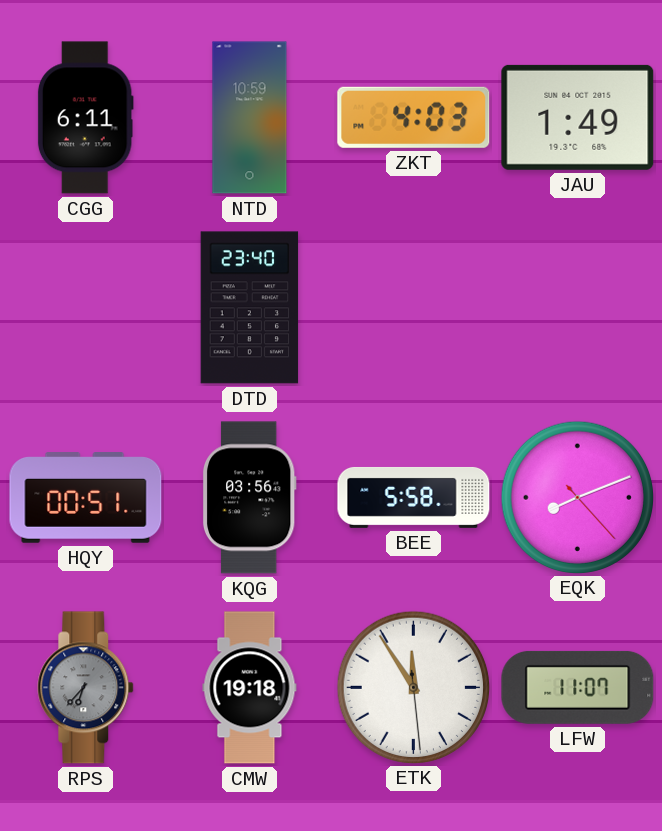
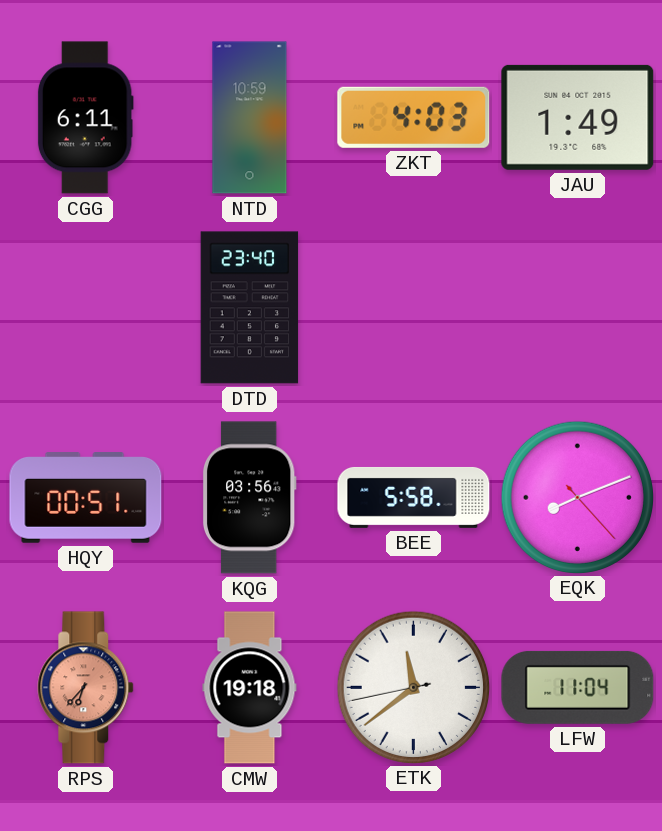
RPS dial: grey -> salmon (86, 688)
ETK: 11:54 -> 11:38 (413, 687)
LFW: 11:07 -> 11:04 (578, 687)
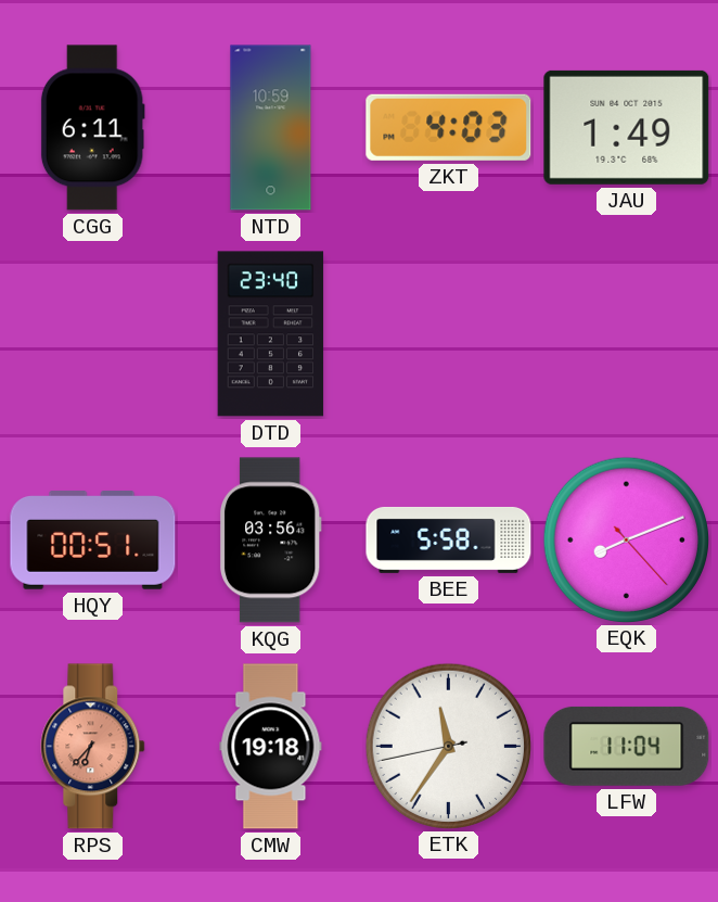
ETK: 11:38 -> 11:35 (448, 746)
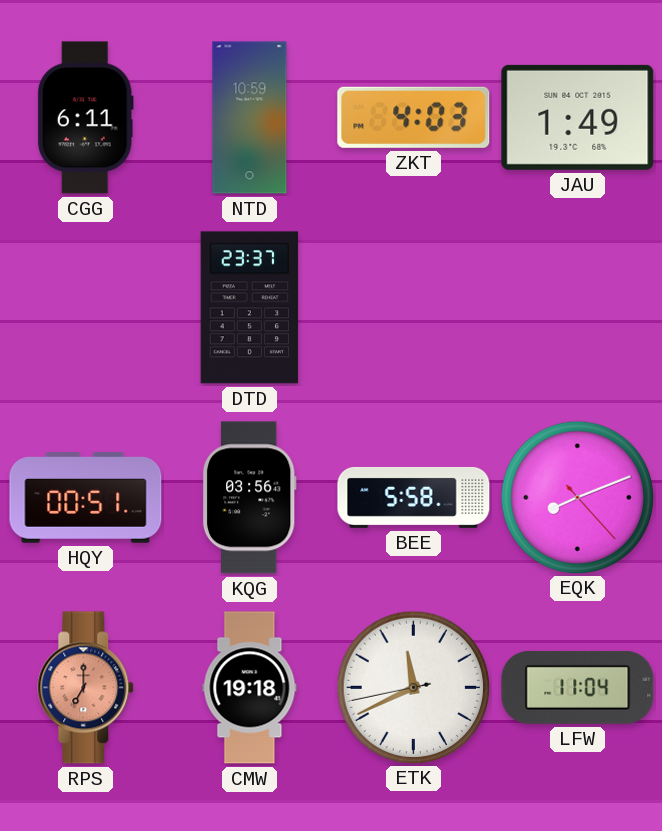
DTD: 23:40 -> 23:37 (250, 308)
RPS: 6:37 -> 7:00 (86, 688)
ETK: 11:35 -> 11:40 (413, 687)
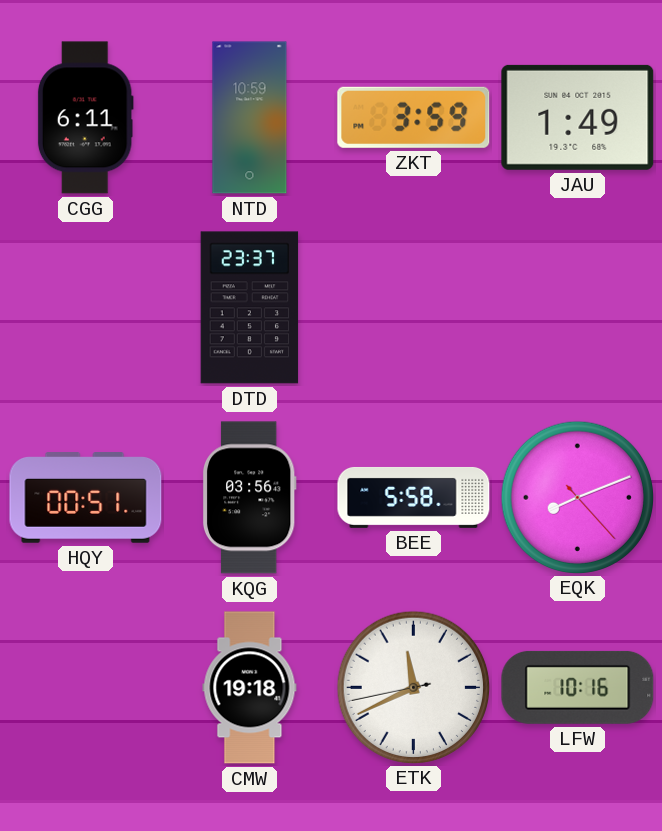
ZKT: 4:03 -> 3:59 (414, 117)
RPS: 7:00 -> none (86, 688)
LFW: 11:04 -> 10:16 (578, 687)
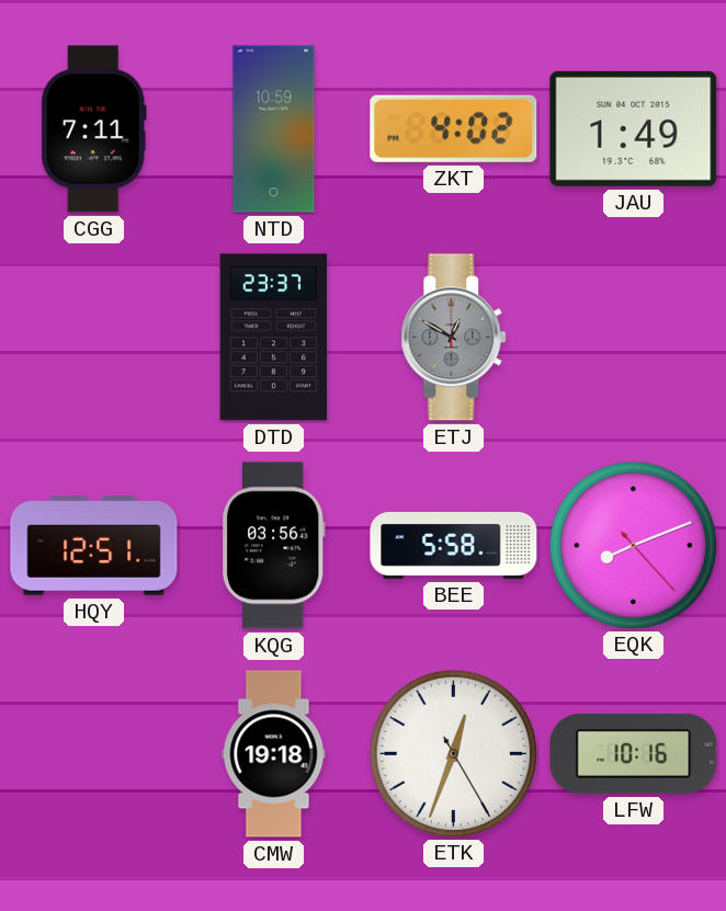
CGG: 6:11 -> 7:11 (93, 129)
ZKT: 3:59 -> 4:02 (454, 128)
ETJ: none -> 12:50 (454, 338)
HQY: 00:51 -> 12:51 (94, 546)
ETK: 11:40 -> 12:33 (453, 753)
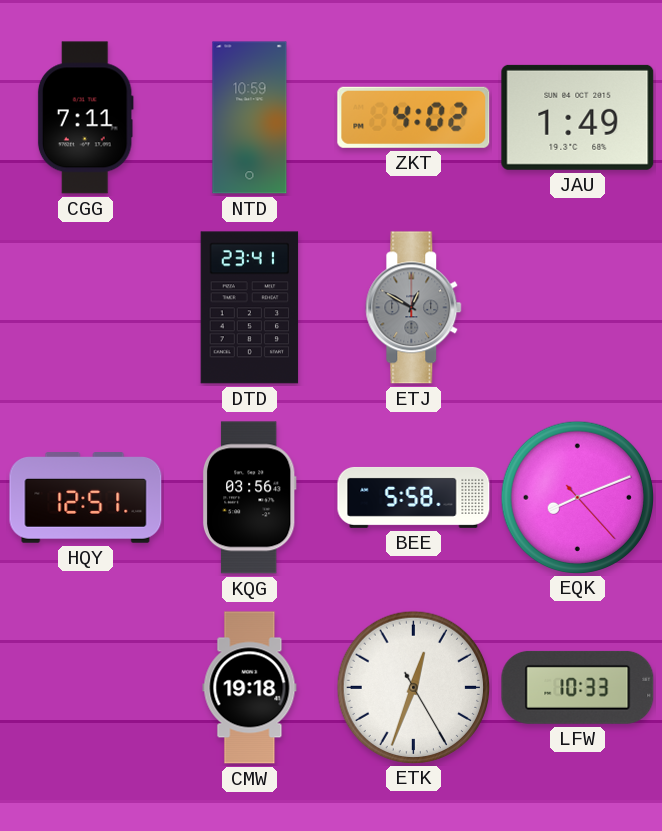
DTD: 23:37 -> 23:41 (250, 308)
LFW: 10:16 -> 10:33 (578, 687)
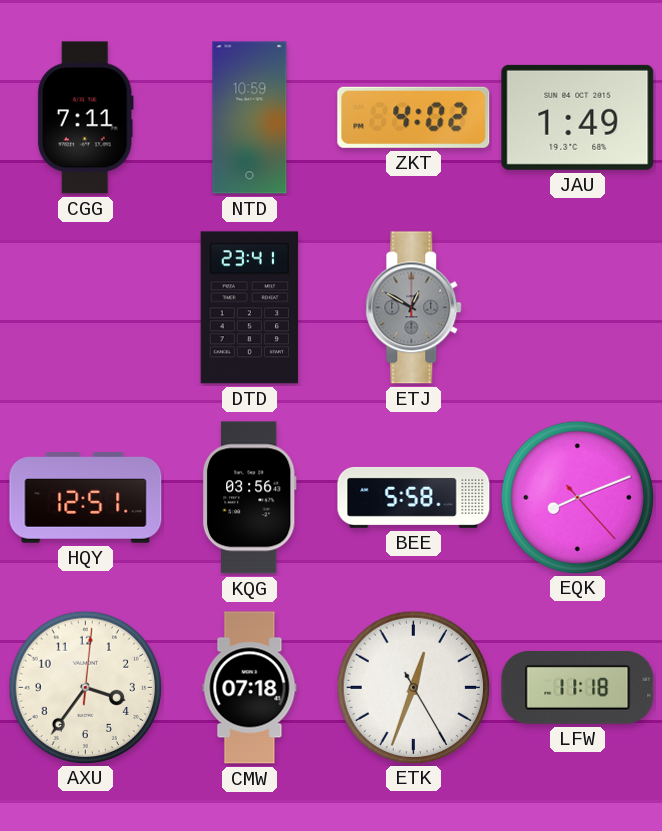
AXU: none -> 3:36 (85, 687)
CMW: 19:18 -> 07:18 (250, 688)
LFW: 10:33 -> 11:18 (578, 687)
